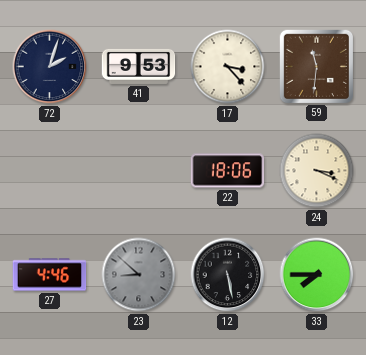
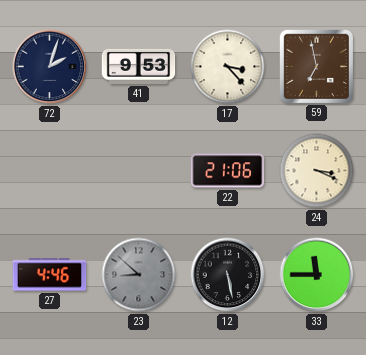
59: 11:31 -> 6:58 (316, 66)
22: 18:06 -> 21:06 (228, 171)
33: 7:45 -> 11:45 (317, 275)
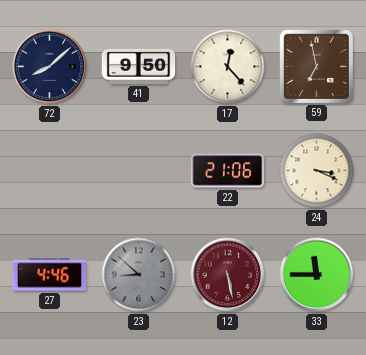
72: 2:03 -> 8:08 (50, 67)
41: 9:53 -> 9:50 (139, 66)
17: 3:23 -> 12:23 (228, 67)
12 dial: black -> burgundy (228, 275)
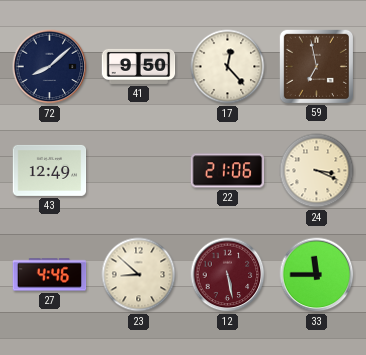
43: none -> 12:49 (50, 170)
23 dial: grey -> cream (139, 275)
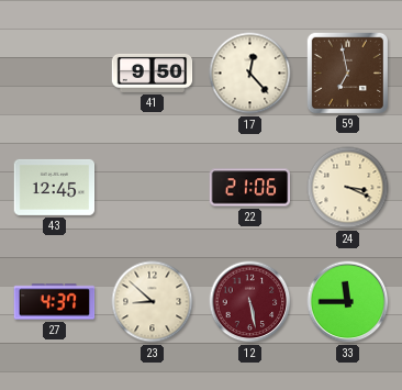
72: 8:08 -> none (50, 67)
43: 12:49 -> 12:45 (55, 187)
27: 4:46 -> 4:37 (55, 302)
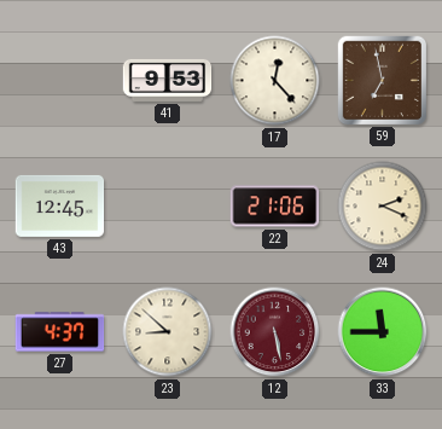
41: 9:50 -> 9:53 (168, 80)
24: 3:19 -> 2:19 (383, 207)
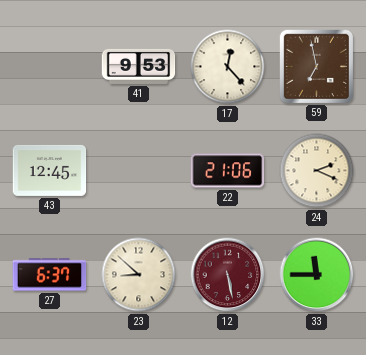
27: 4:37 -> 6:37 (50, 275)
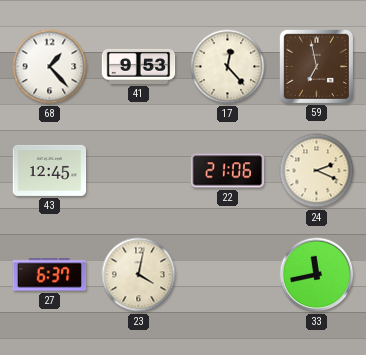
68: none -> 1:23 (50, 67)
23: 8:52 -> 4:02 (139, 275)
12: 5:28 -> none (228, 275)
33: 11:45 -> 11:43 (317, 275)
